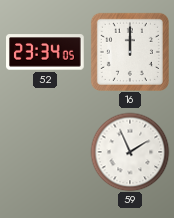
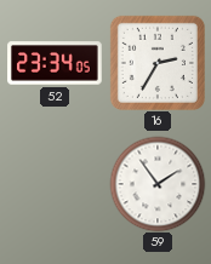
16: 12:00 -> 2:35 (158, 63)
59: 1:56 -> 1:54 (158, 184)
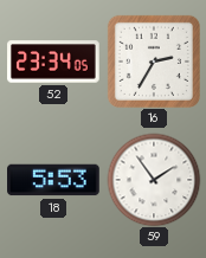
18: none -> 5:53 (54, 180)
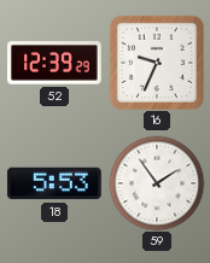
52: 23:34 -> 12:39 (56, 63)
16: 2:35 -> 9:34 (157, 63)
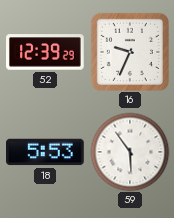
59: 1:54 -> 5:54 (130, 152)
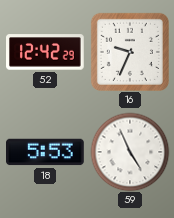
52: 12:39 -> 12:42 (46, 52)
59: 5:54 -> 4:56 (130, 152)
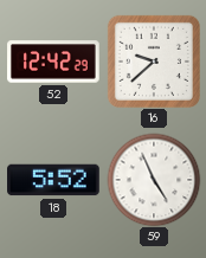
16: 9:34 -> 9:38 (154, 62)
18: 5:53 -> 5:52 (54, 180)
